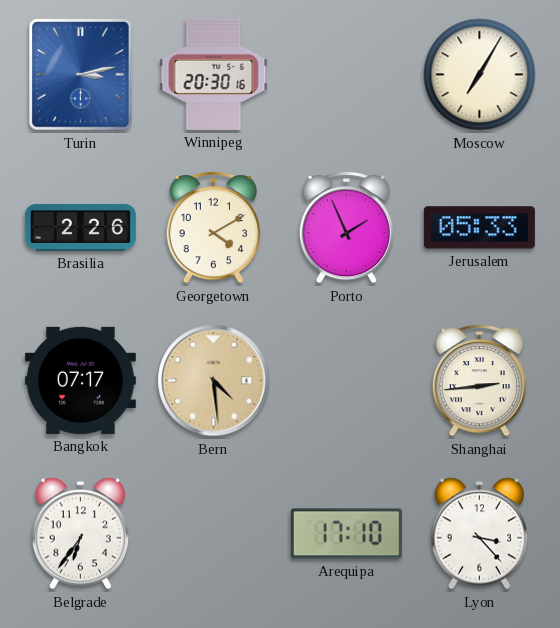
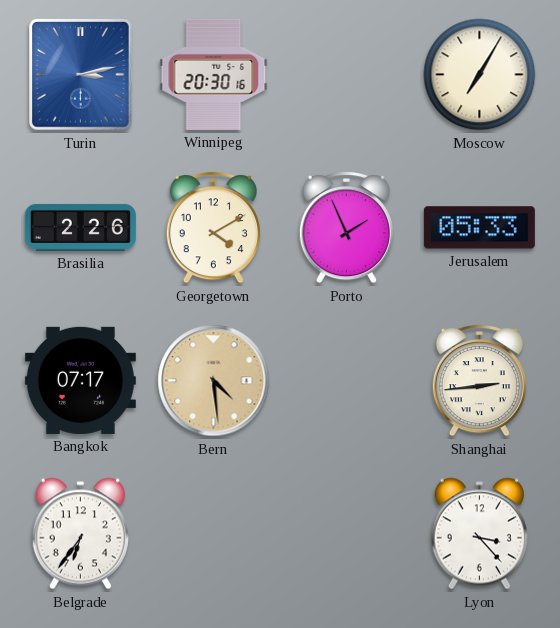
Arequipa: 17:10 -> none (346, 534)
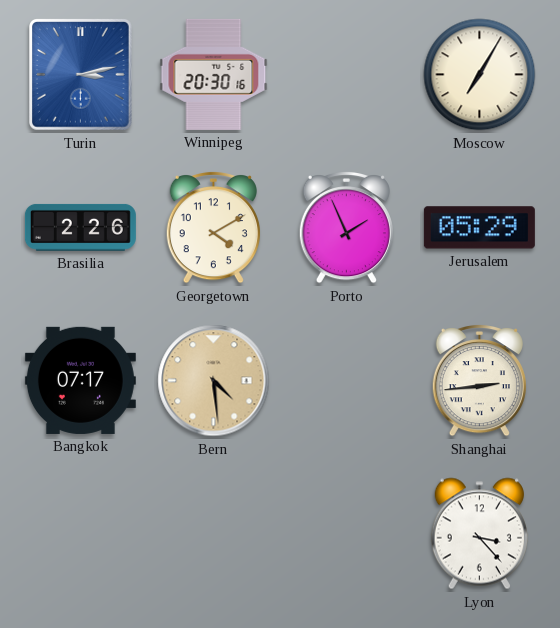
Jerusalem: 05:33 -> 05:29 (479, 228)
Belgrade: 6:36 -> none (80, 534)
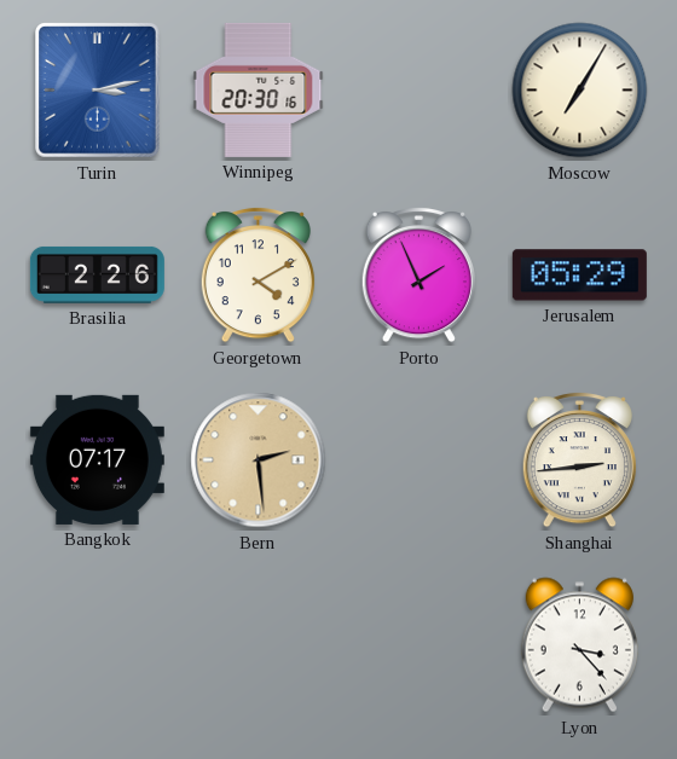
Bern: 4:29 -> 2:29 (259, 460)
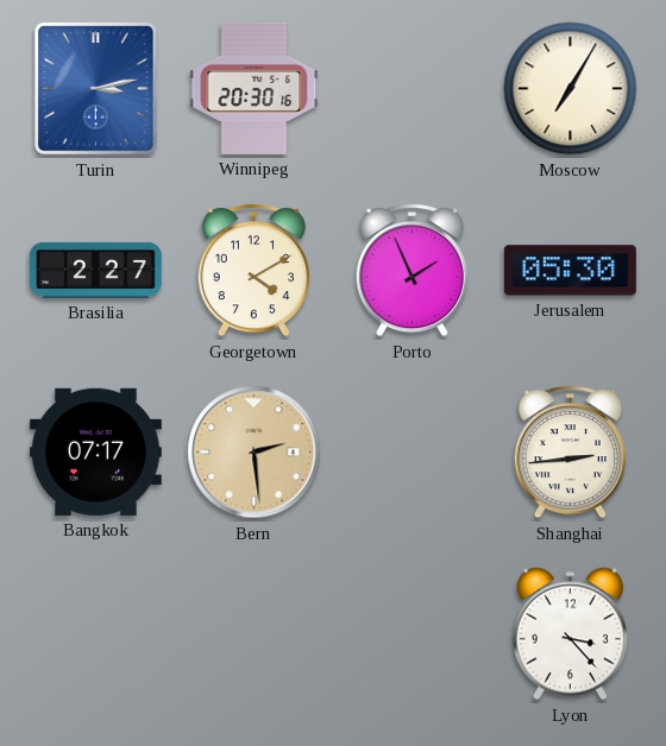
Brasilia: 2:26 -> 2:27 (95, 270)
Jerusalem: 05:29 -> 05:30 (570, 271)
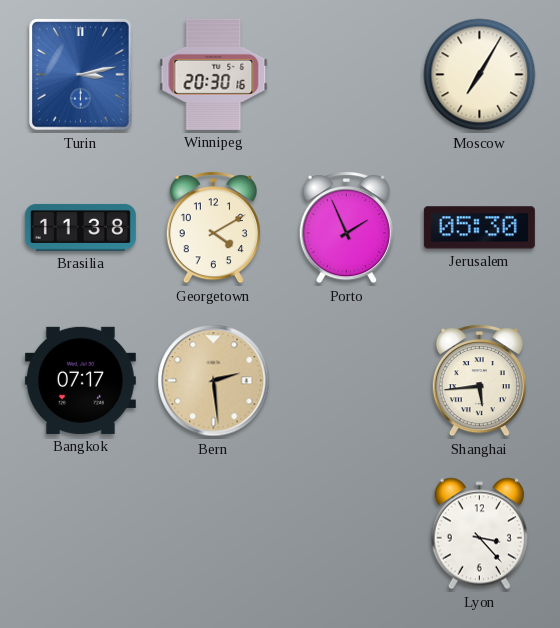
Brasilia: 2:27 -> 11:38 (80, 227)
Shanghai: 2:44 -> 5:44 (479, 380)
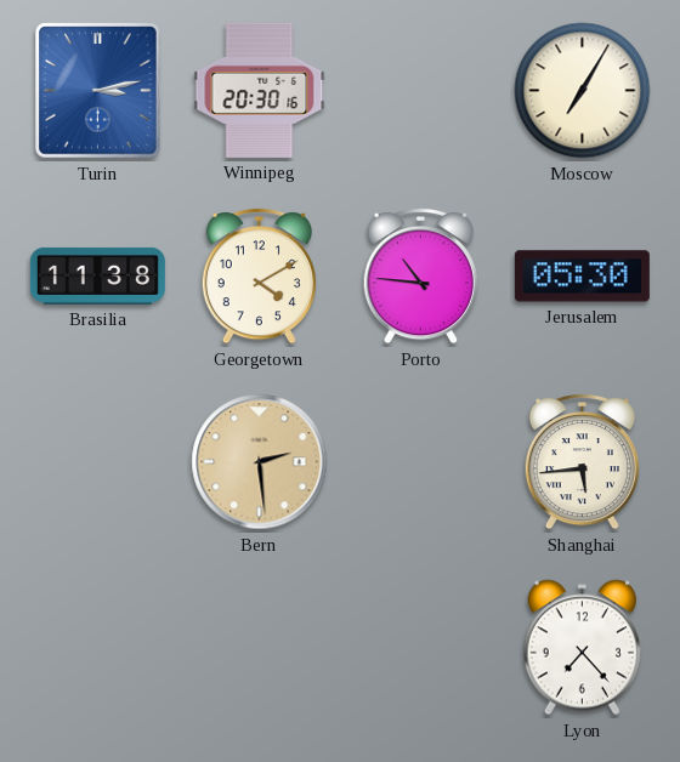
Porto: 1:56 -> 10:46 (420, 275)
Bangkok: 07:17 -> none (80, 380)
Lyon: 3:23 -> 7:23 (582, 648)
